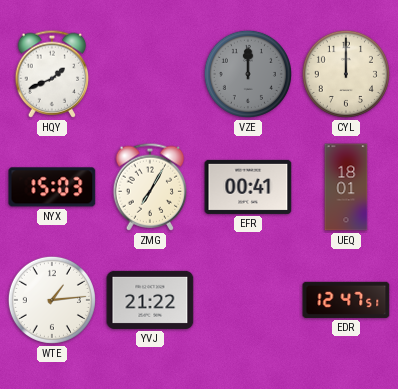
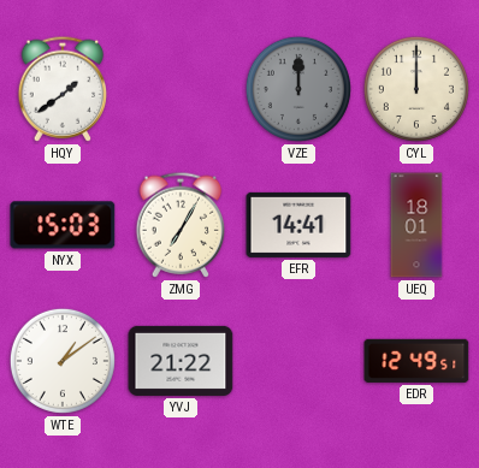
HQY: 1:41 -> 1:39 (63, 89)
EFR: 00:41 -> 14:41 (298, 225)
WTE: 1:14 -> 1:09 (63, 361)
EDR: 12:47 -> 12:49 (416, 361)
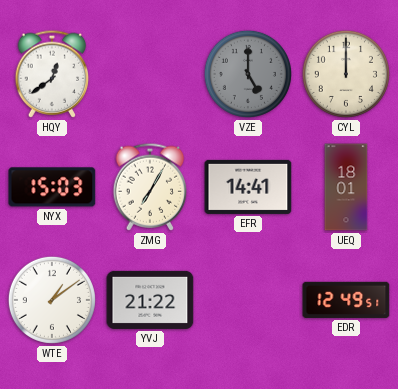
HQY: 1:39 -> 12:39 (52, 74)
VZE: 12:00 -> 5:00 (248, 74)
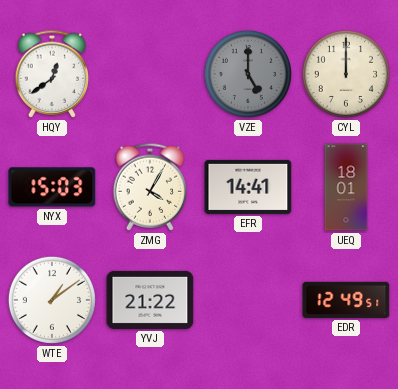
ZMG: 7:05 -> 4:05 (150, 187)
